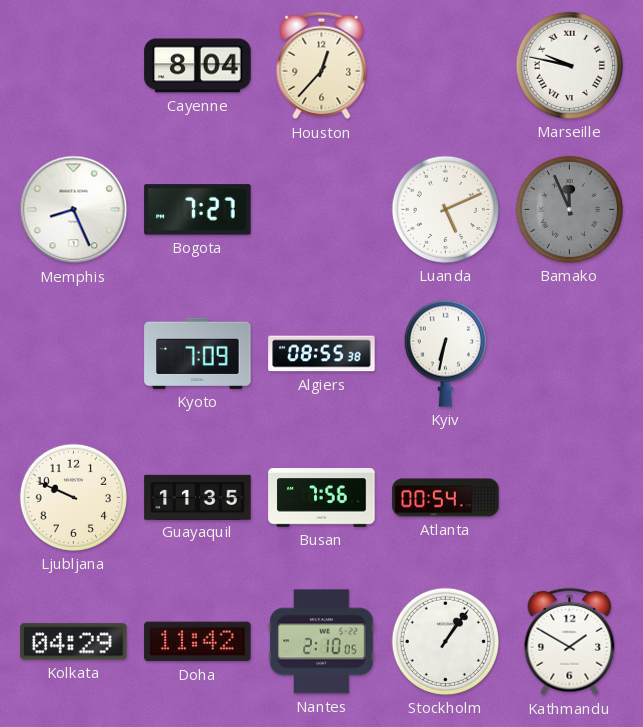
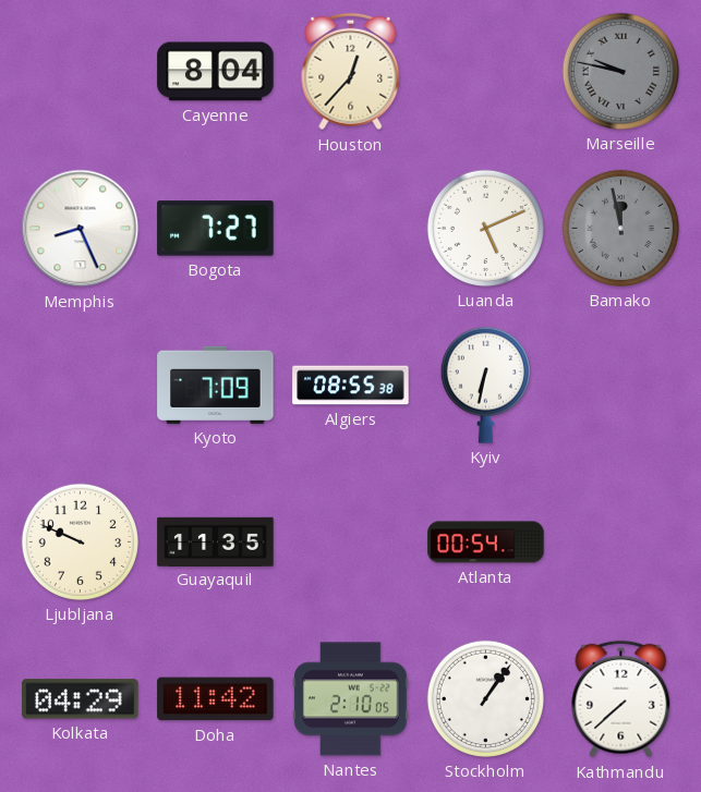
Marseille dial: white -> grey (620, 71)
Bamako: 11:56 -> 11:58 (620, 228)
Busan: 7:56 -> none (322, 498)
Kathmandu: 1:50 -> 7:38 (621, 699)
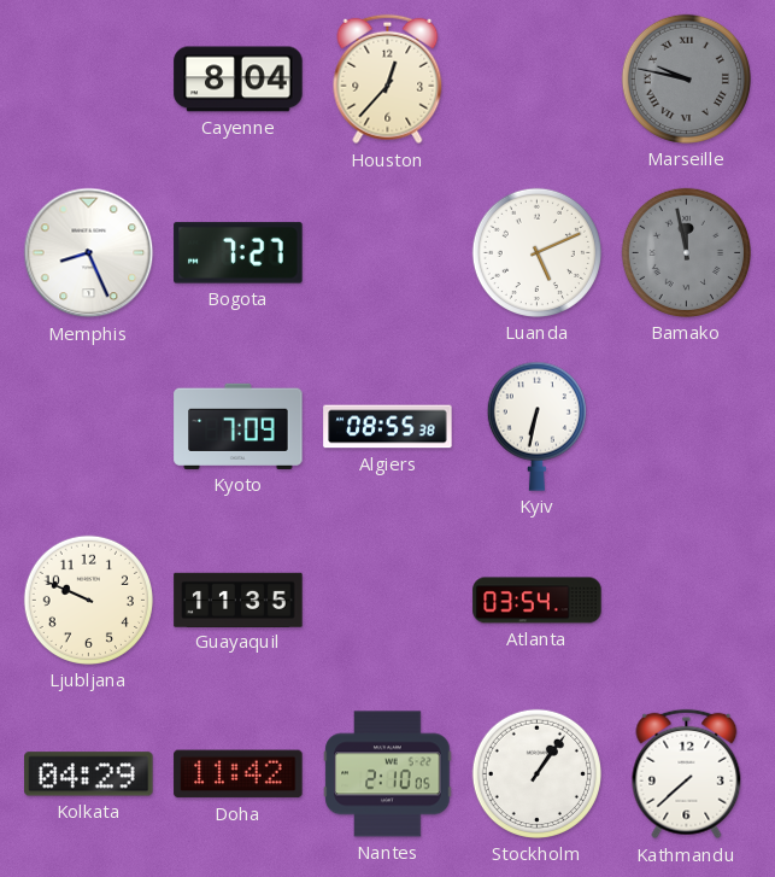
Atlanta: 00:54 -> 03:54 (538, 601)
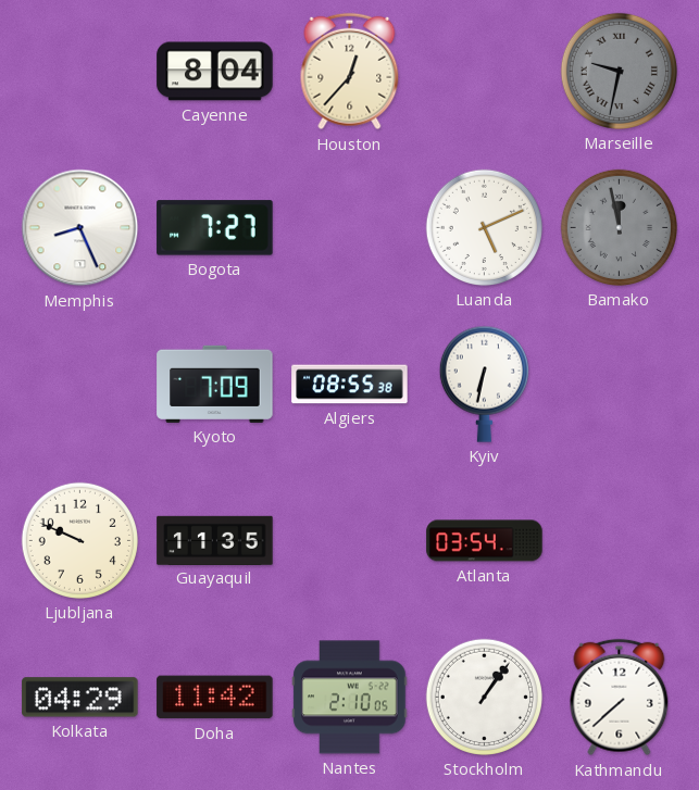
Marseille: 9:47 -> 9:32 (619, 71)
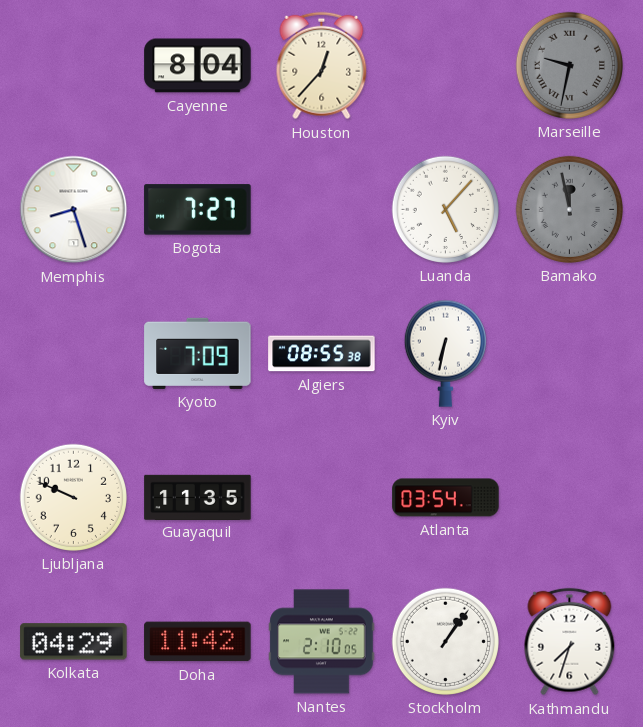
Memphis: 8:26 -> 8:27 (74, 210)
Luanda: 5:11 -> 5:07 (445, 209)
Kathmandu: 7:38 -> 7:33 (570, 642)
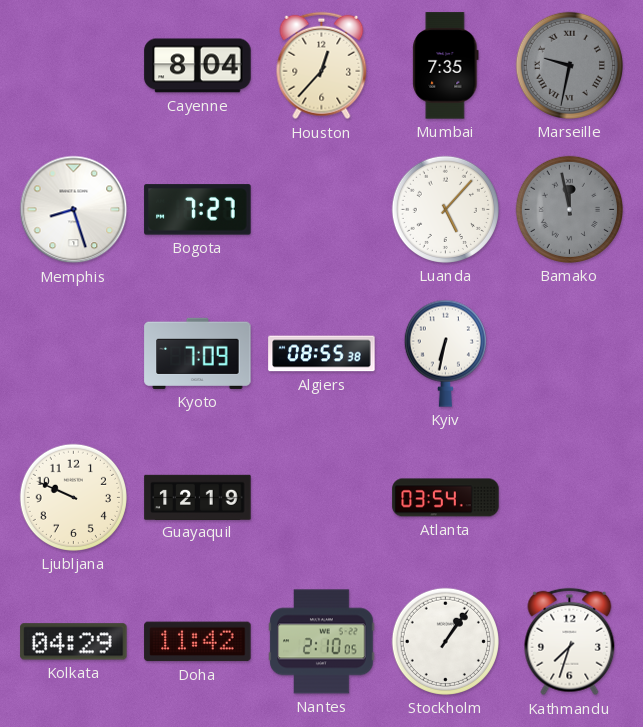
Mumbai: none -> 7:35 (446, 66)
Guayaquil: 11:35 -> 12:19 (198, 497)
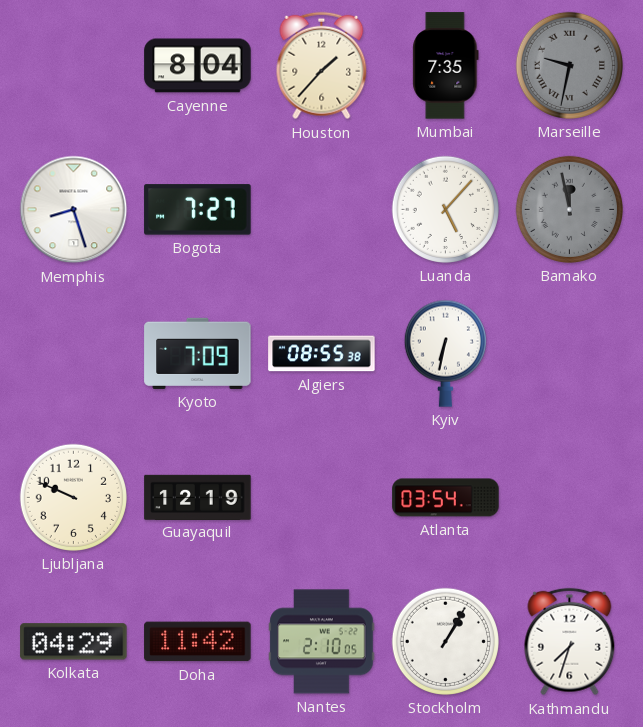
Houston: 12:37 -> 1:37 (322, 66)
Stockholm: 1:06 -> 1:05 (445, 641)
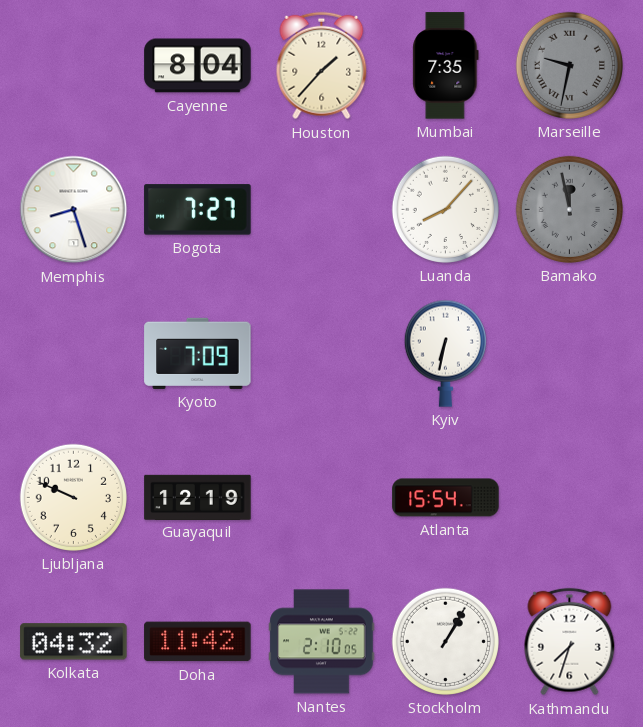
Luanda: 5:07 -> 8:07 (445, 209)
Algiers: 08:55 -> none (322, 354)
Atlanta: 03:54 -> 15:54 (446, 498)
Kolkata: 04:29 -> 04:32 (74, 642)
